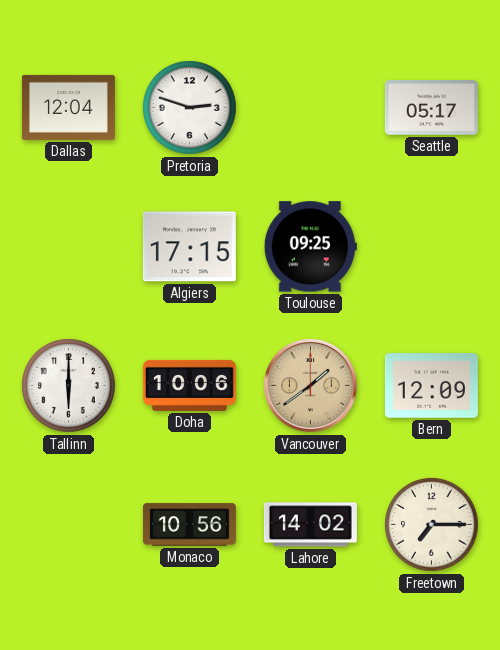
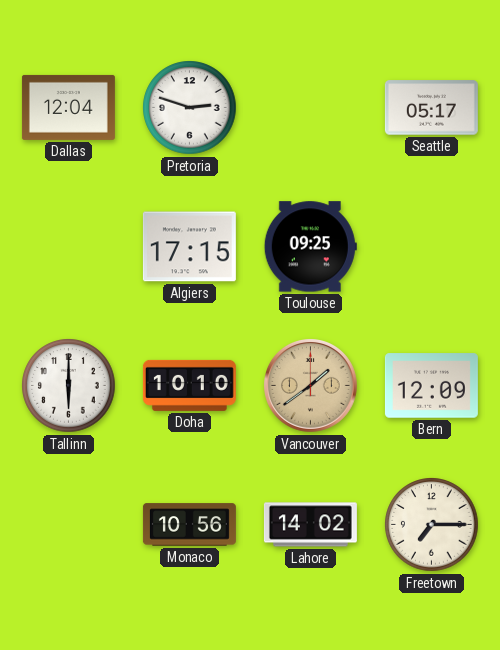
Doha: 10:06 -> 10:10 (189, 385)
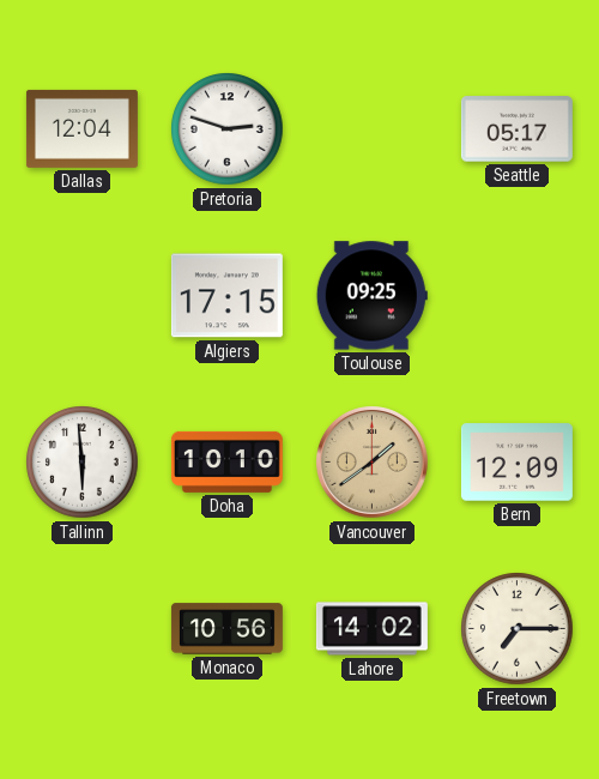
Tallinn: 6:00 -> 5:59 (83, 463)
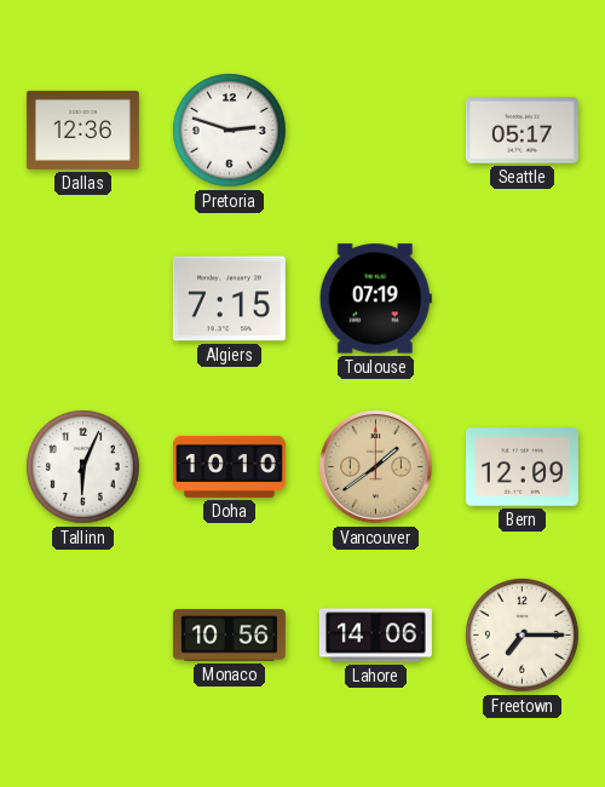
Dallas: 12:04 -> 12:36 (82, 130)
Algiers: 17:15 -> 7:15 (229, 299)
Toulouse: 09:25 -> 07:19 (375, 299)
Tallinn: 5:59 -> 6:04 (83, 467)
Lahore: 14:02 -> 14:06 (375, 636)
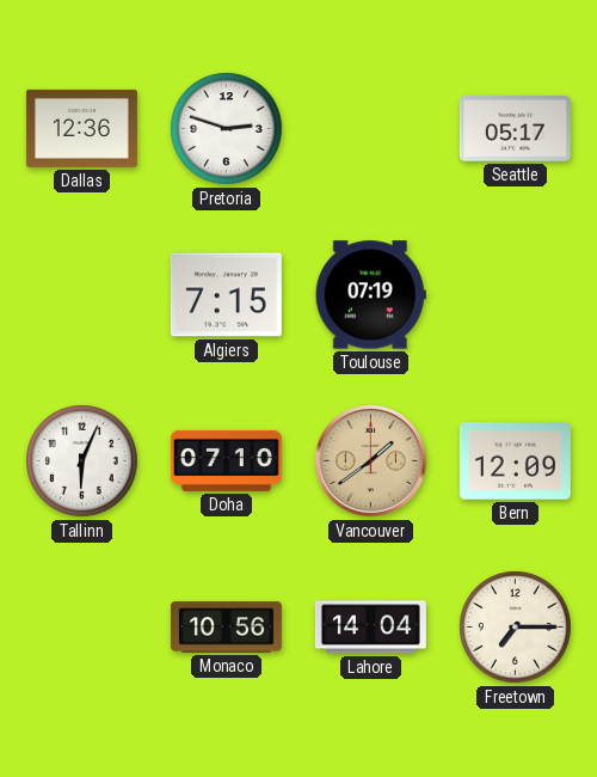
Doha: 10:10 -> 07:10 (226, 460)
Lahore: 14:06 -> 14:04 (370, 628)
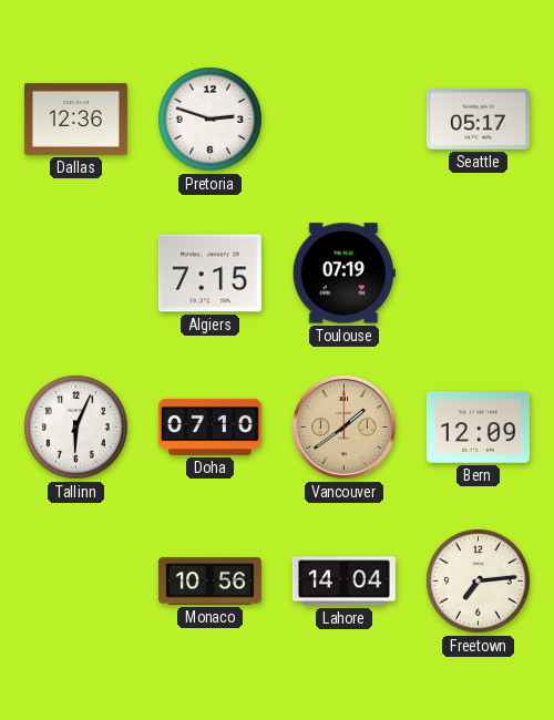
Freetown: 7:15 -> 7:14 (479, 582)
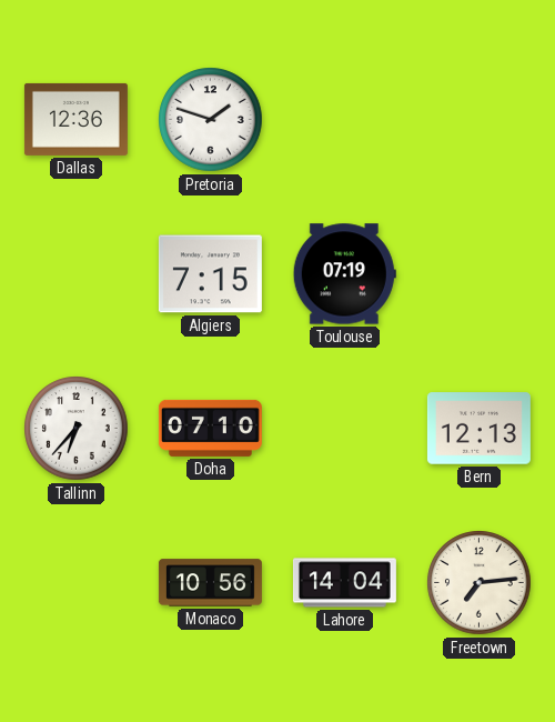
Pretoria: 2:48 -> 1:48 (211, 120)
Seattle: 05:17 -> none (478, 120)
Tallinn: 6:04 -> 6:37 (77, 429)
Vancouver: 1:39 -> none (345, 428)
Bern: 12:09 -> 12:13 (478, 429)
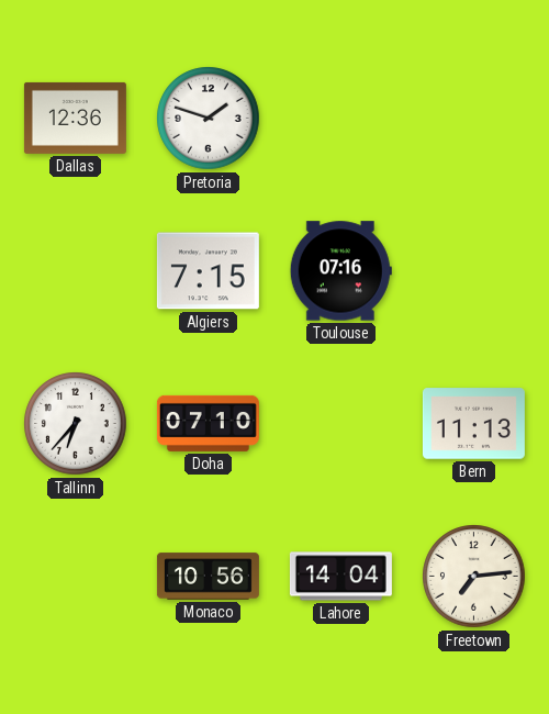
Toulouse: 07:19 -> 07:16 (340, 271)
Bern: 12:13 -> 11:13 (473, 424)
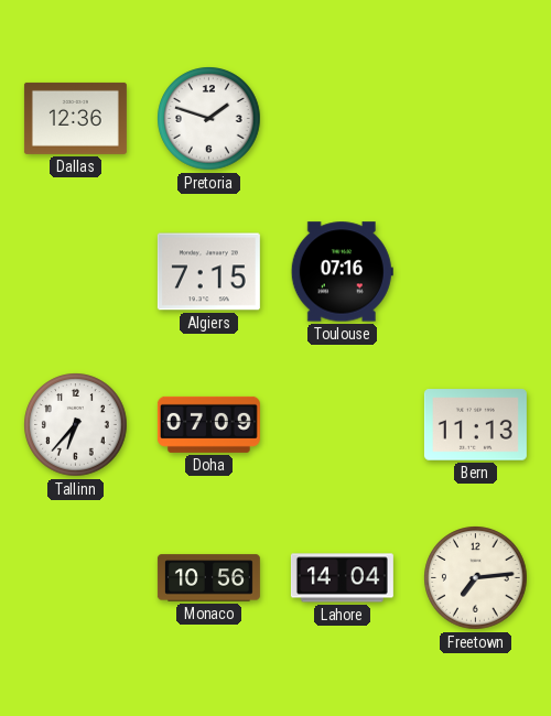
Doha: 07:10 -> 07:09 (208, 424)
